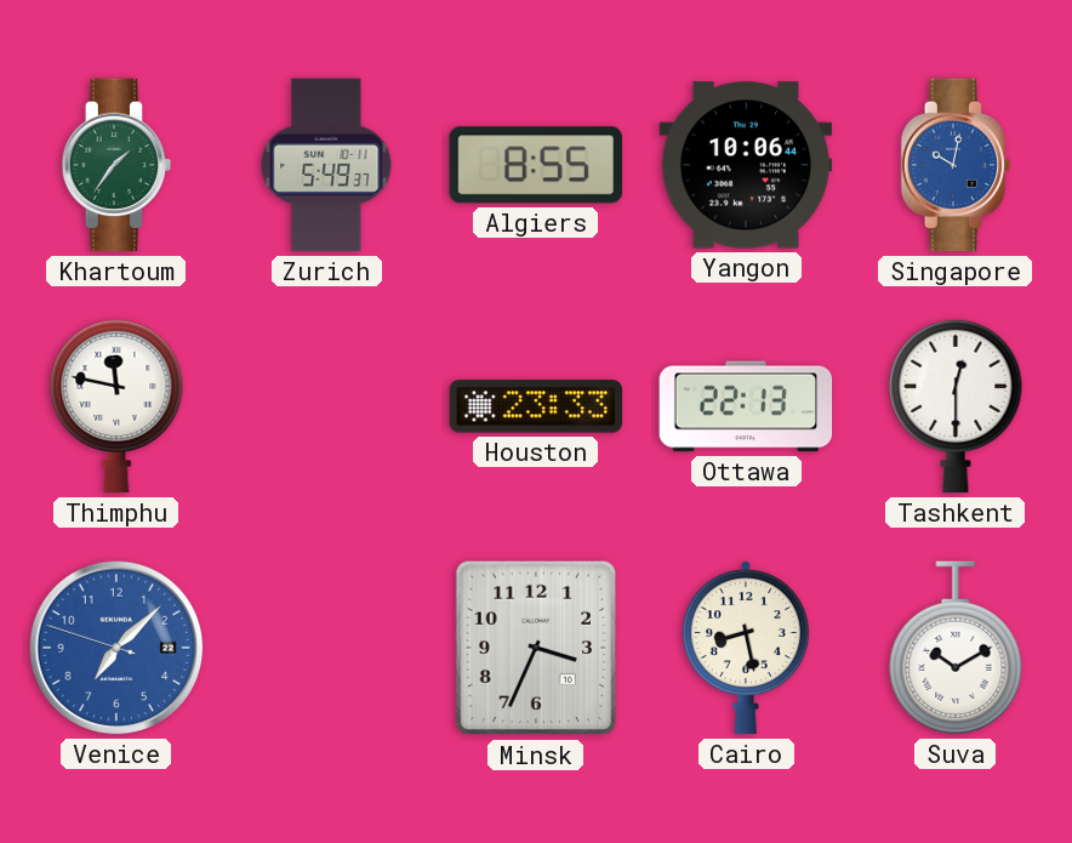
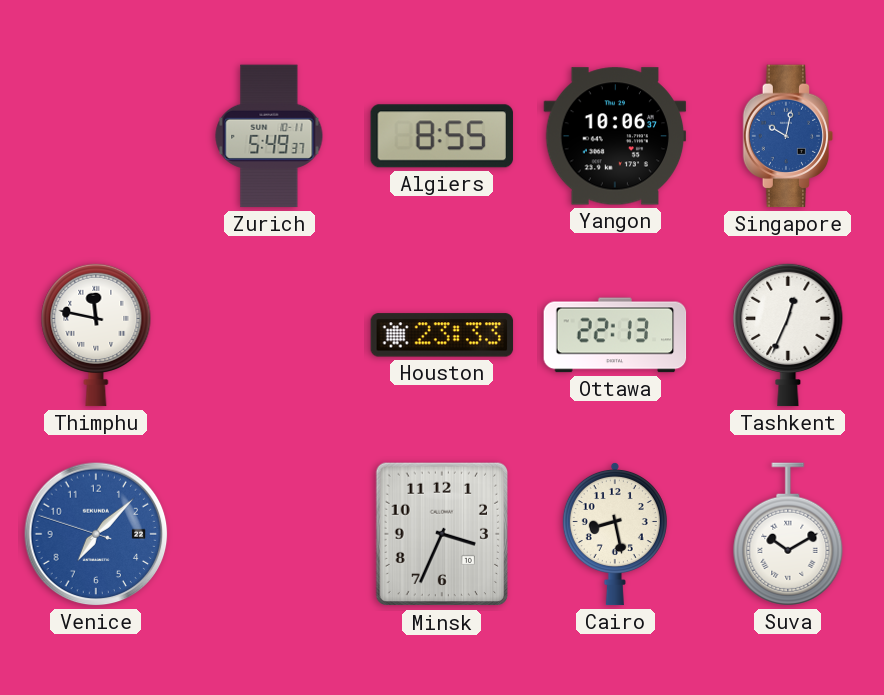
Khartoum: 1:36 -> none (116, 165)
Yangon: 10:06:44 -> 10:06:37 (615, 136)
Tashkent: 12:30 -> 12:34 (788, 335)
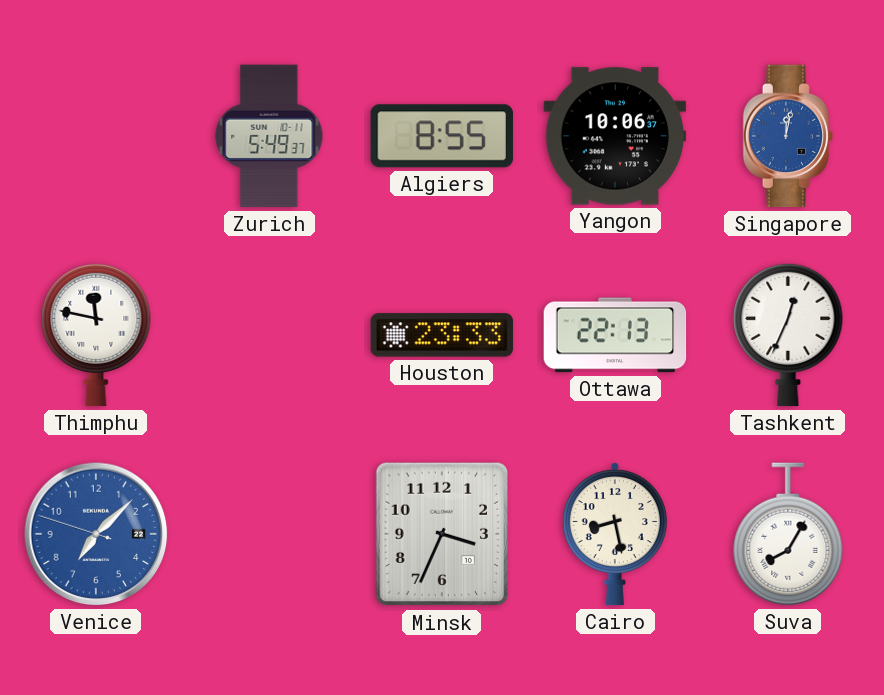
Singapore: 10:02 -> 12:02 (788, 136)
Suva: 10:10 -> 8:05 (788, 534)
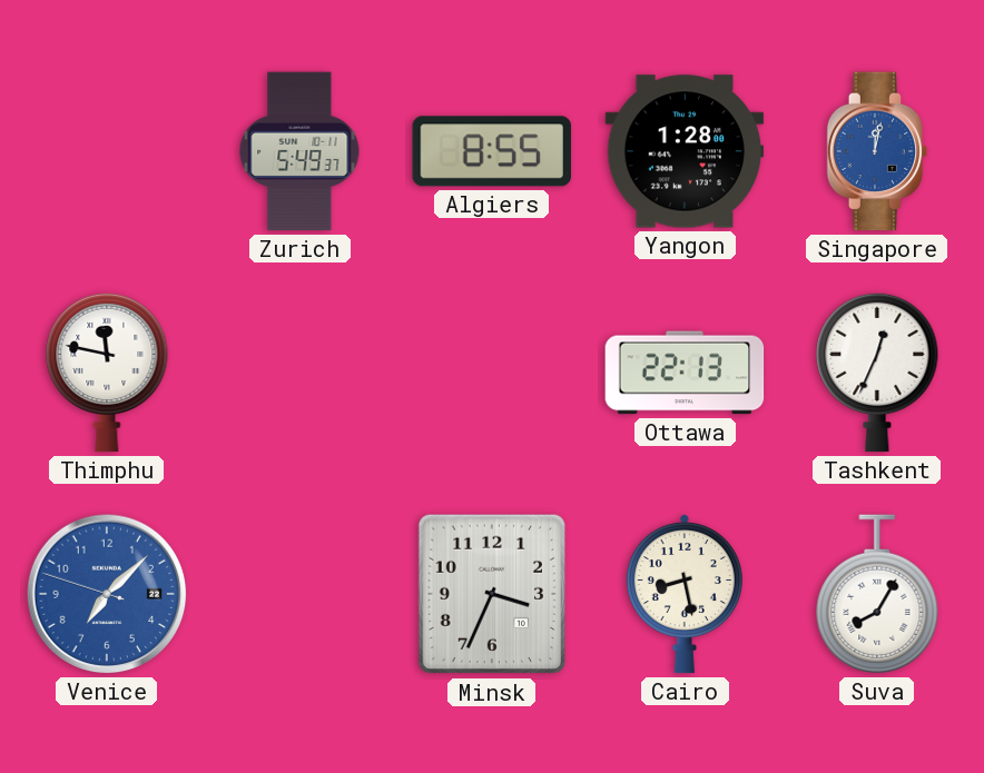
Yangon: 10:06 -> 1:28 (685, 151)
Houston: 23:33 -> none (442, 335)
